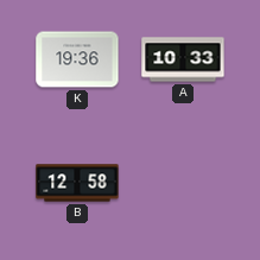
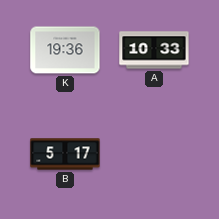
B: 12:58 -> 5:17 (65, 154)
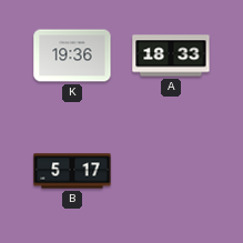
A: 10:33 -> 18:33 (171, 55)
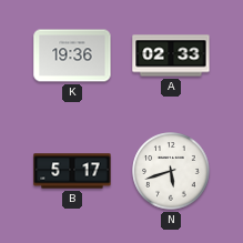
A: 18:33 -> 02:33 (171, 55)
N: none -> 5:42 (171, 171)
